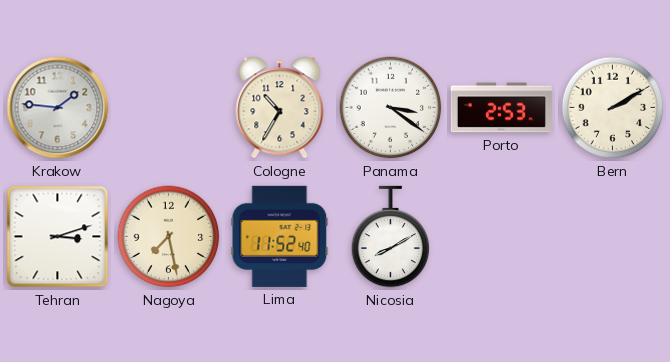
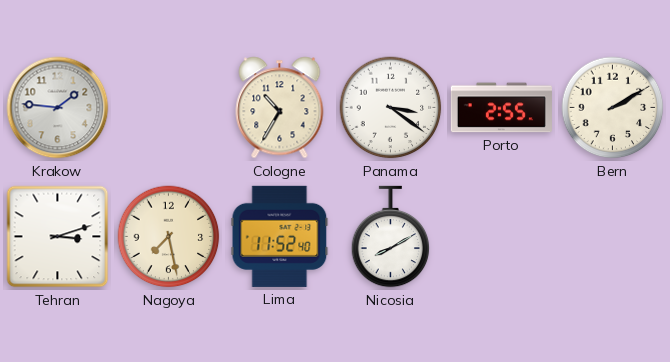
Porto: 2:53 -> 2:55 (501, 108)
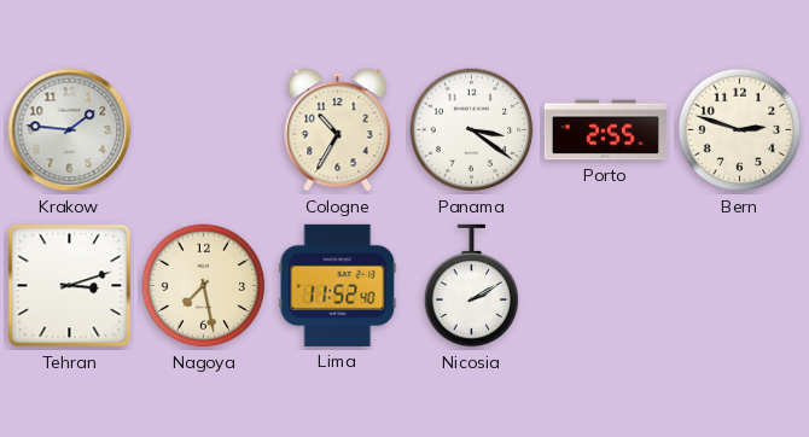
Bern: 2:10 -> 2:48 (740, 130)
Nicosia: 8:10 -> 2:10 (472, 286)
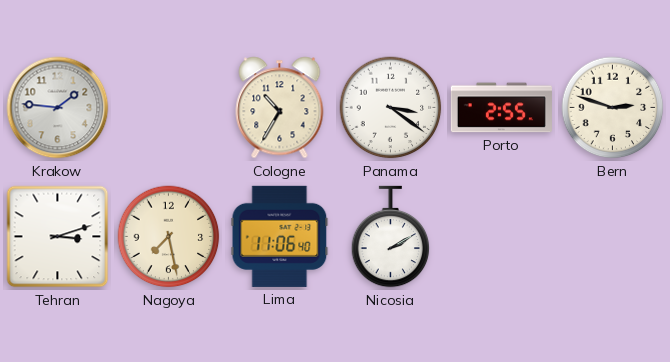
Lima: 11:52 -> 11:06 (280, 236)
